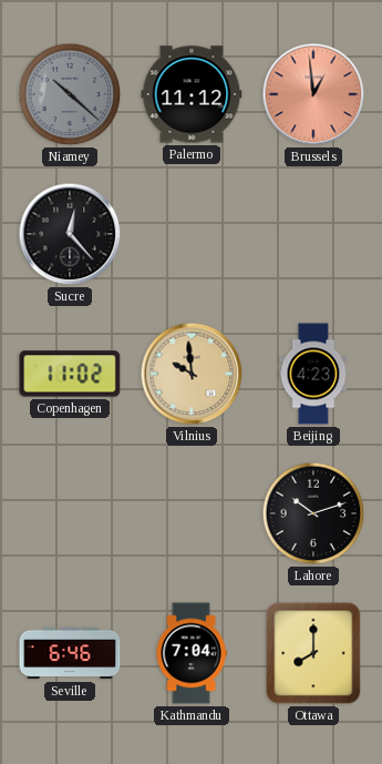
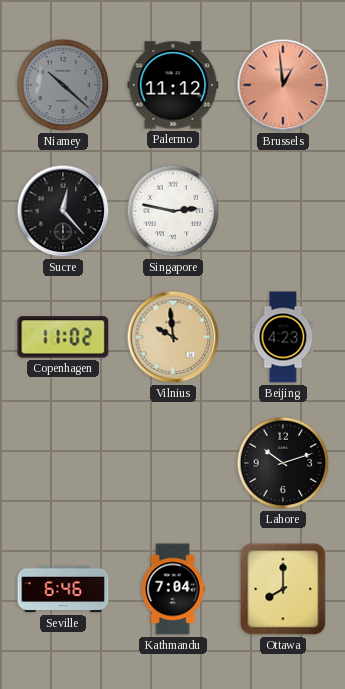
Singapore: none -> 2:47 (173, 211)
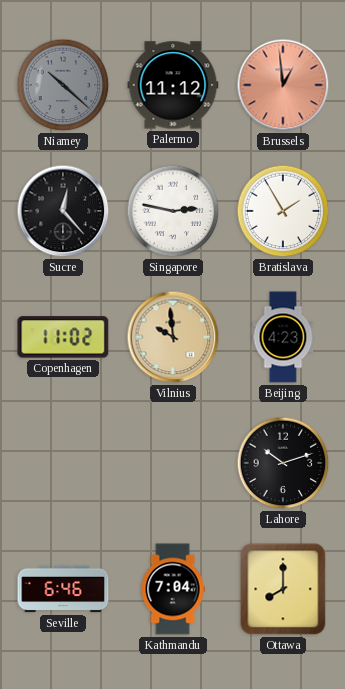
Bratislava: none -> 1:55 (283, 211)
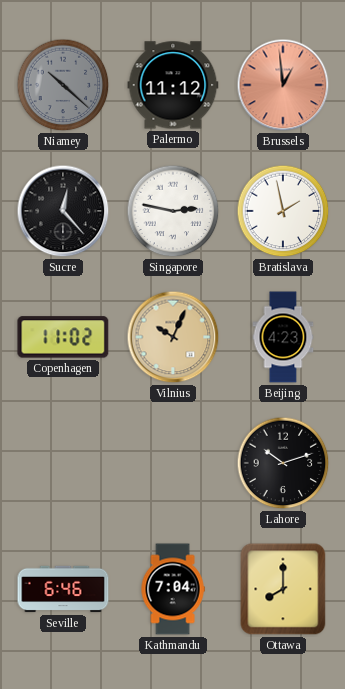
Bratislava: 1:55 -> 1:58 (283, 211)
Vilnius: 9:59 -> 10:04 (173, 337)
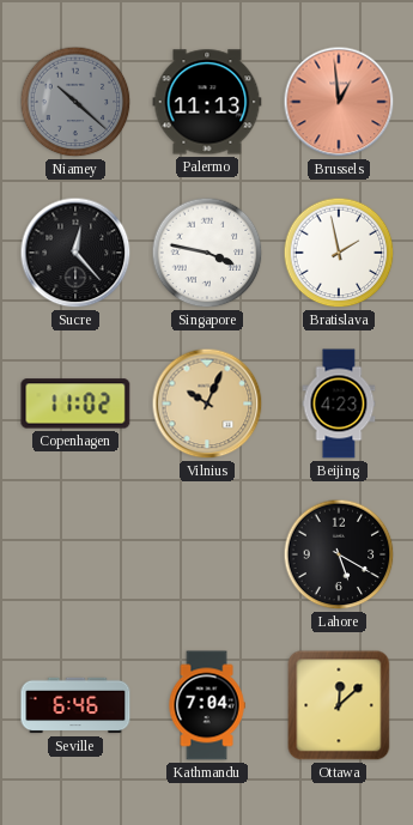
Palermo: 11:12 -> 11:13 (207, 102)
Singapore: 2:47 -> 3:47 (207, 253)
Lahore: 10:12 -> 5:20 (339, 554)
Ottawa: 8:00 -> 12:08 (339, 705)
